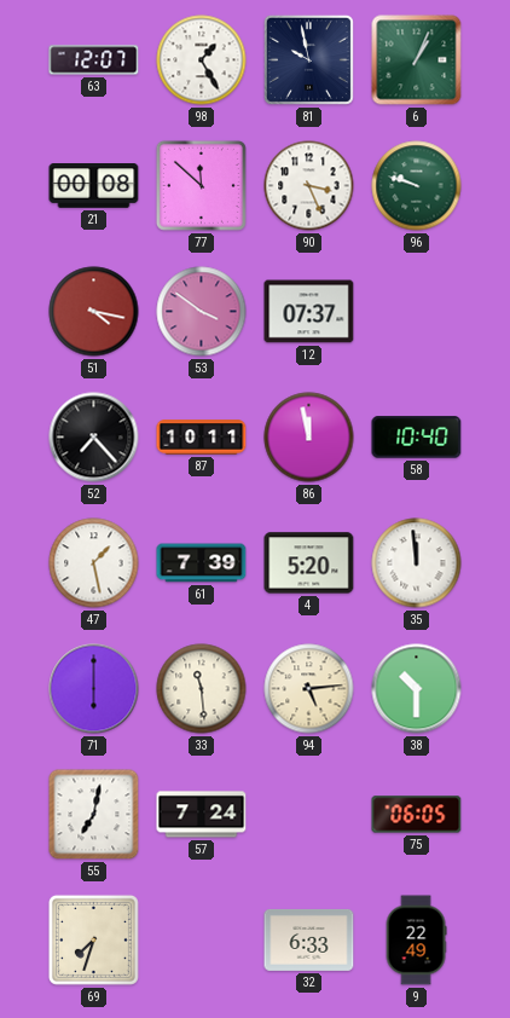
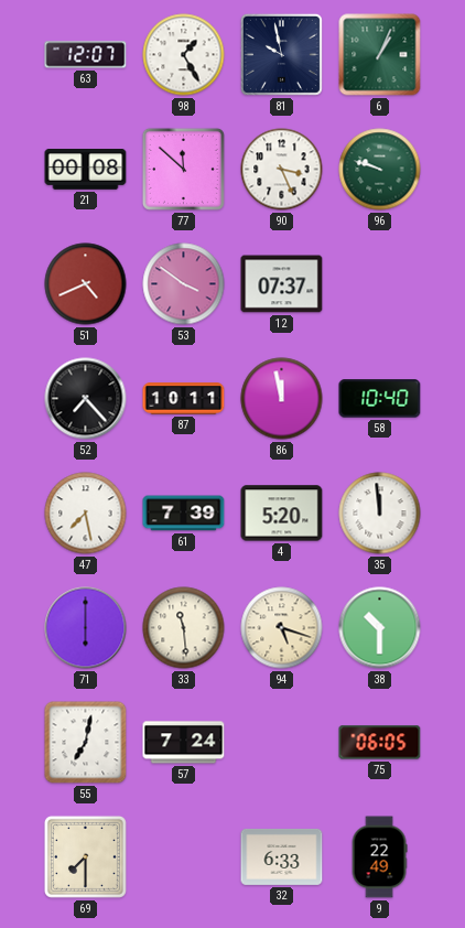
51: 4:17 -> 4:41 (86, 284)
47: 1:28 -> 7:28 (86, 514)
94: 5:14 -> 5:18 (282, 628)
69: 7:33 -> 7:30 (85, 856)
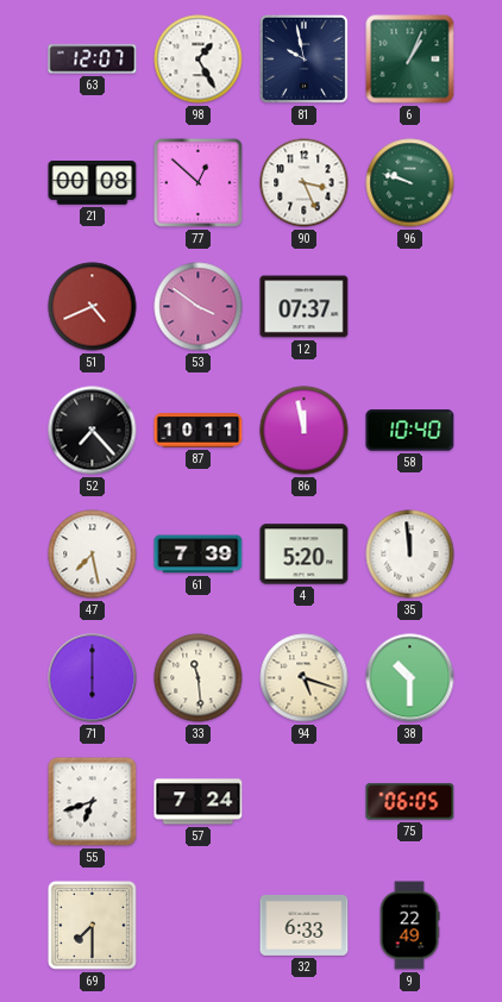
77: 11:52 -> 12:52 (197, 182)
55: 7:02 -> 6:42 (93, 802)
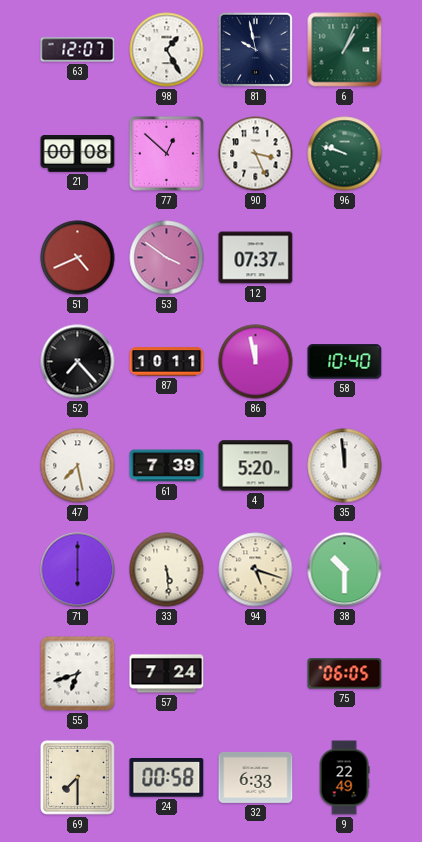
33: 11:29 -> 5:29 (167, 570)
24: none -> 00:58 (167, 778)
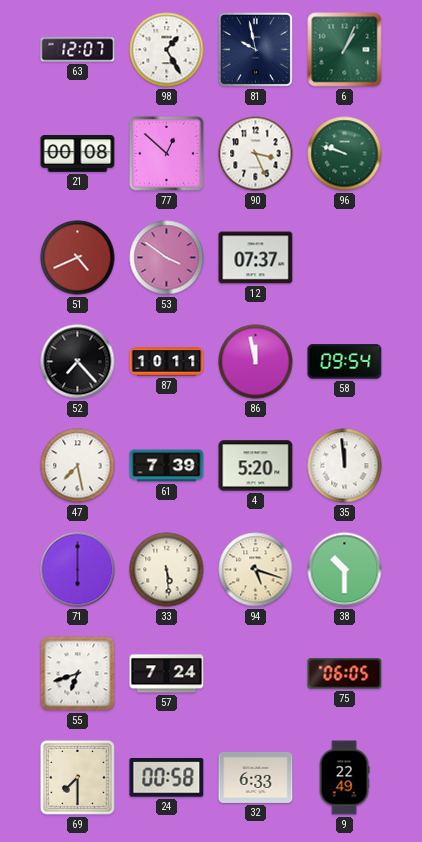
58: 10:40 -> 09:54 (345, 362)
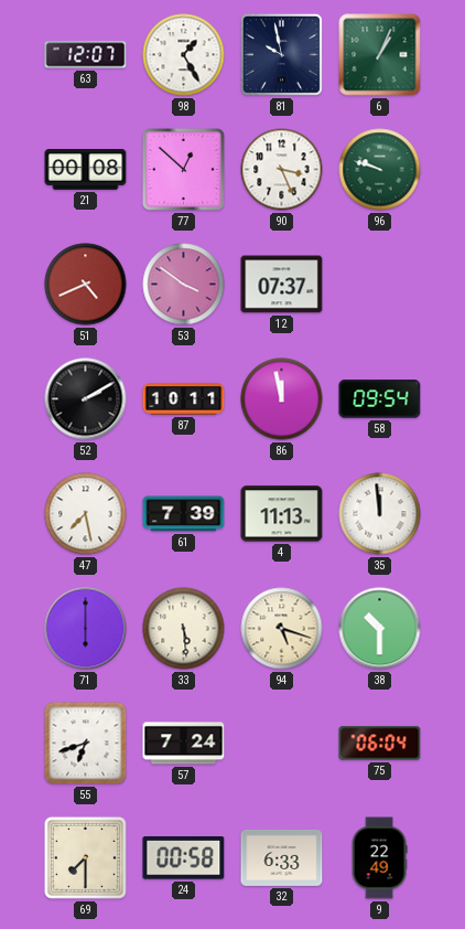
52: 7:23 -> 2:10 (86, 399)
4: 5:20 -> 11:13 (282, 514)
75: 06:05 -> 06:04 (380, 744)
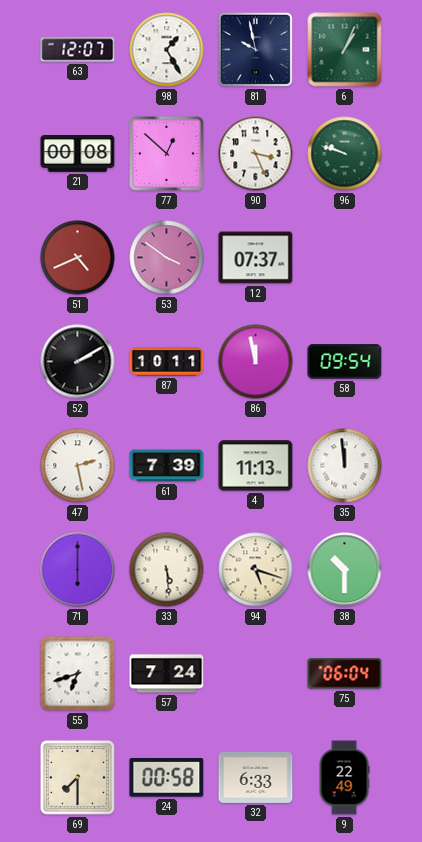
47: 7:28 -> 2:28 (78, 466)
